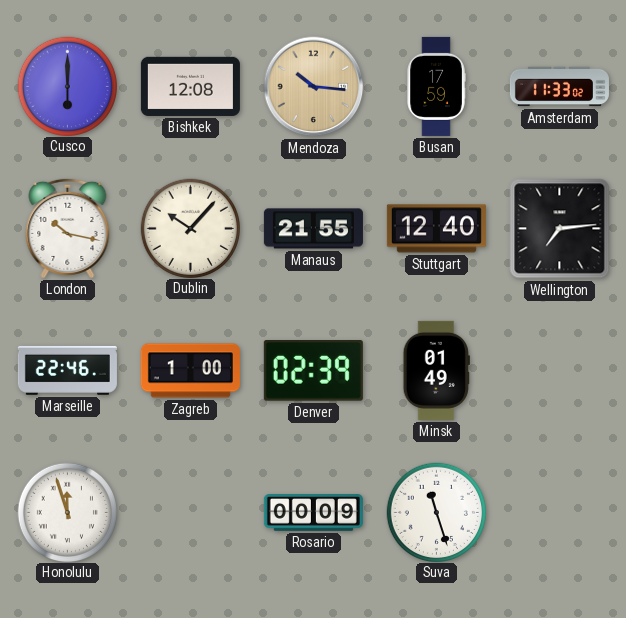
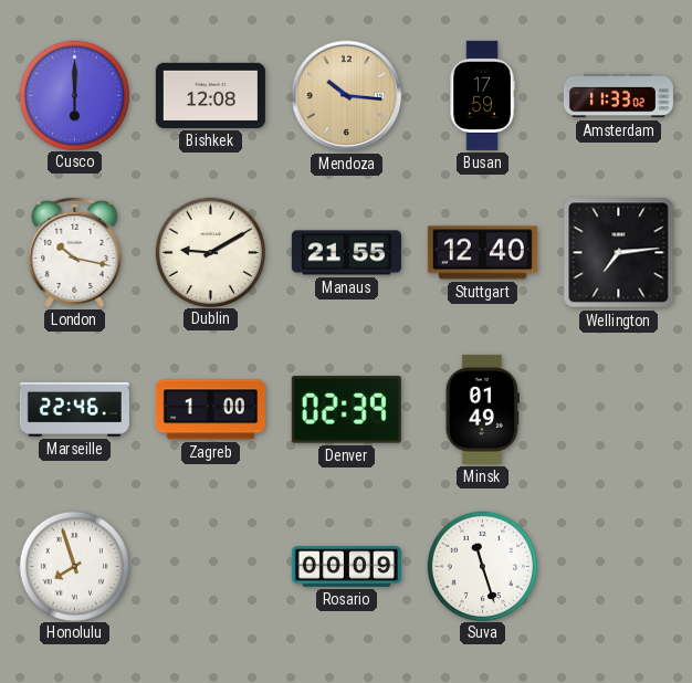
Dublin: 10:07 -> 9:10 (210, 252)
Honolulu: 11:57 -> 7:57 (74, 566)
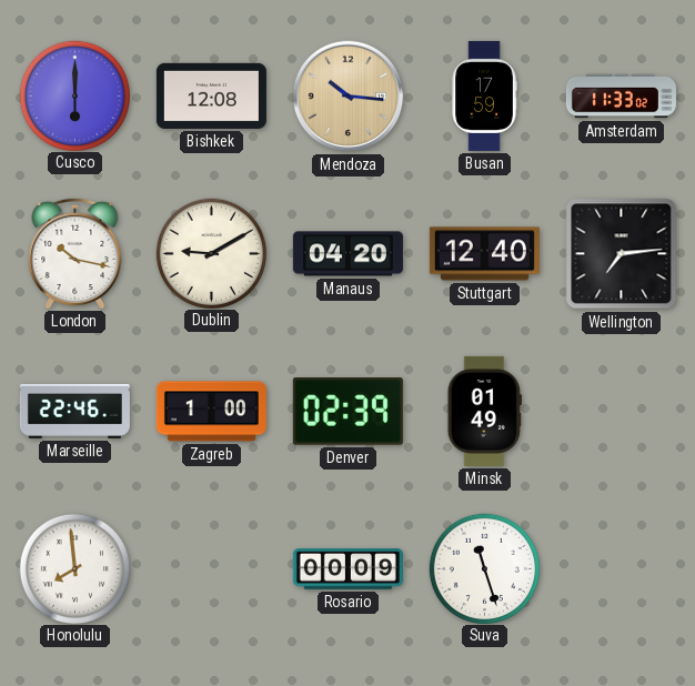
Manaus: 21:55 -> 04:20 (347, 254)
Honolulu: 7:57 -> 7:59 (74, 568)
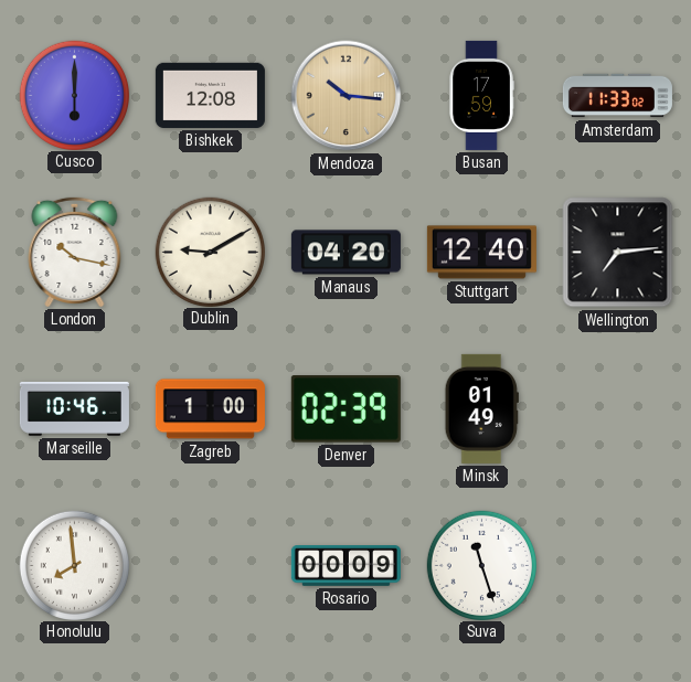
Marseille: 22:46 -> 10:46 (74, 408)
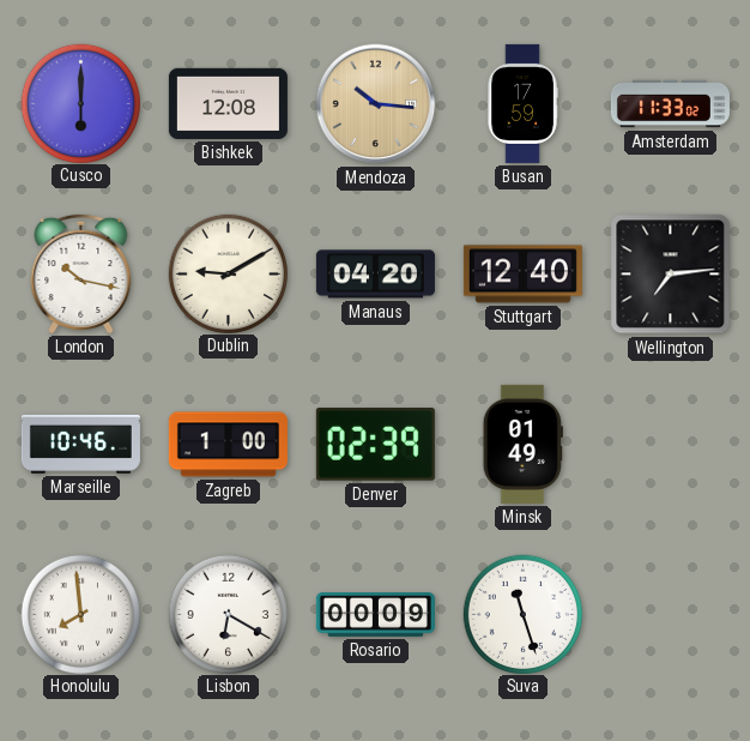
Lisbon: none -> 6:20 (228, 614)
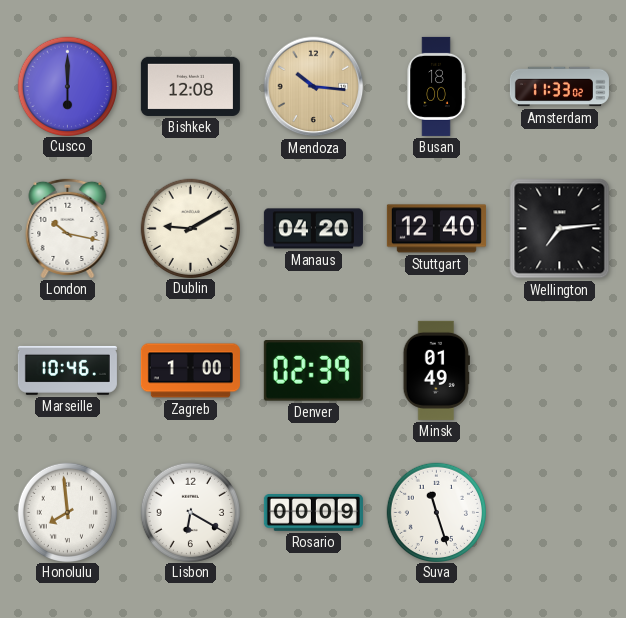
Busan: 17:59 -> 18:00 (436, 86)
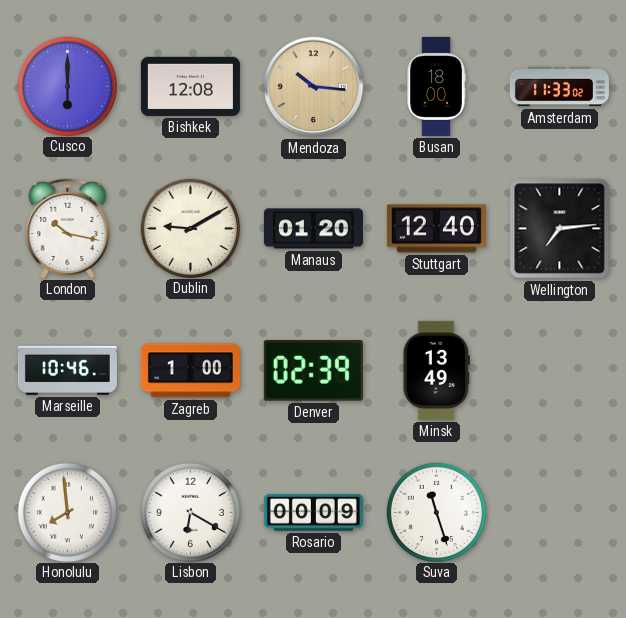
Manaus: 04:20 -> 01:20 (313, 229)
Minsk: 01:49 -> 13:49 (436, 370)
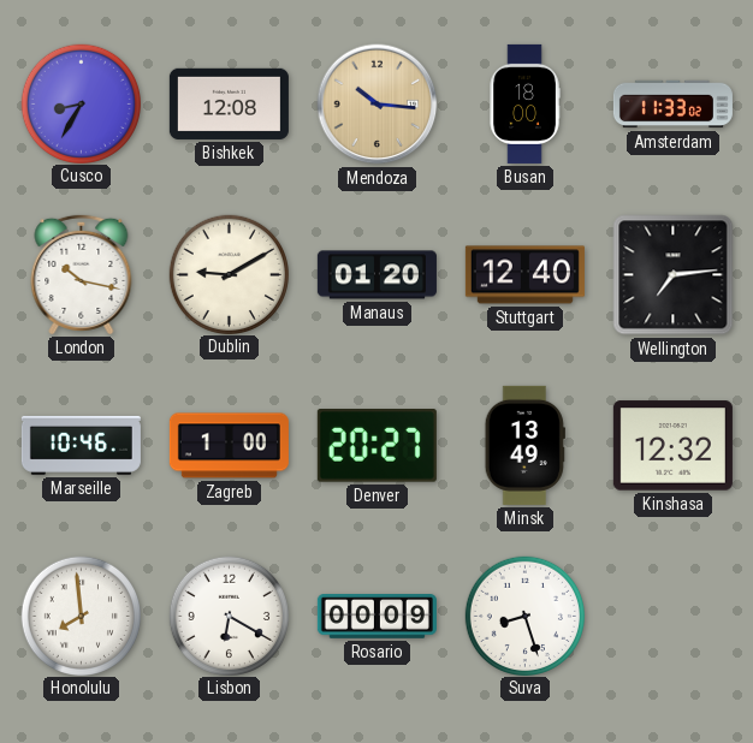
Cusco: 6:00 -> 8:35 (81, 103)
Denver: 02:39 -> 20:27 (376, 446)
Kinshasa: none -> 12:32 (672, 446)
Suva: 11:27 -> 8:27 (524, 616)
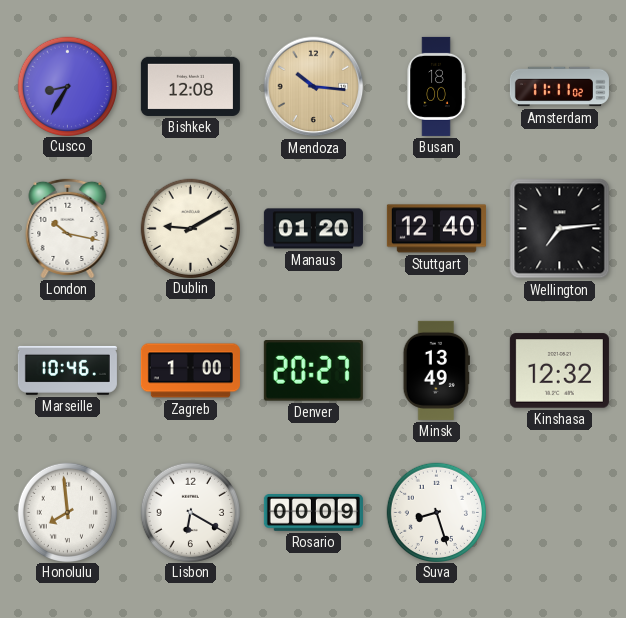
Amsterdam: 11:33 -> 11:11 (559, 87)
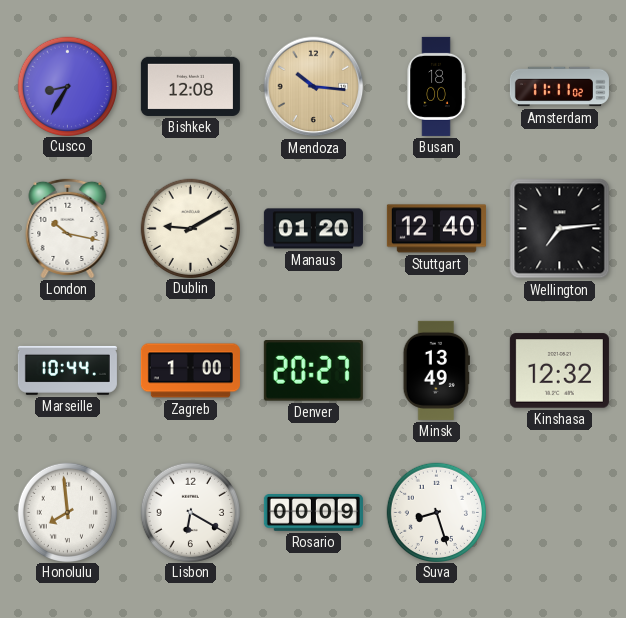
Marseille: 10:46 -> 10:44 (67, 370)
